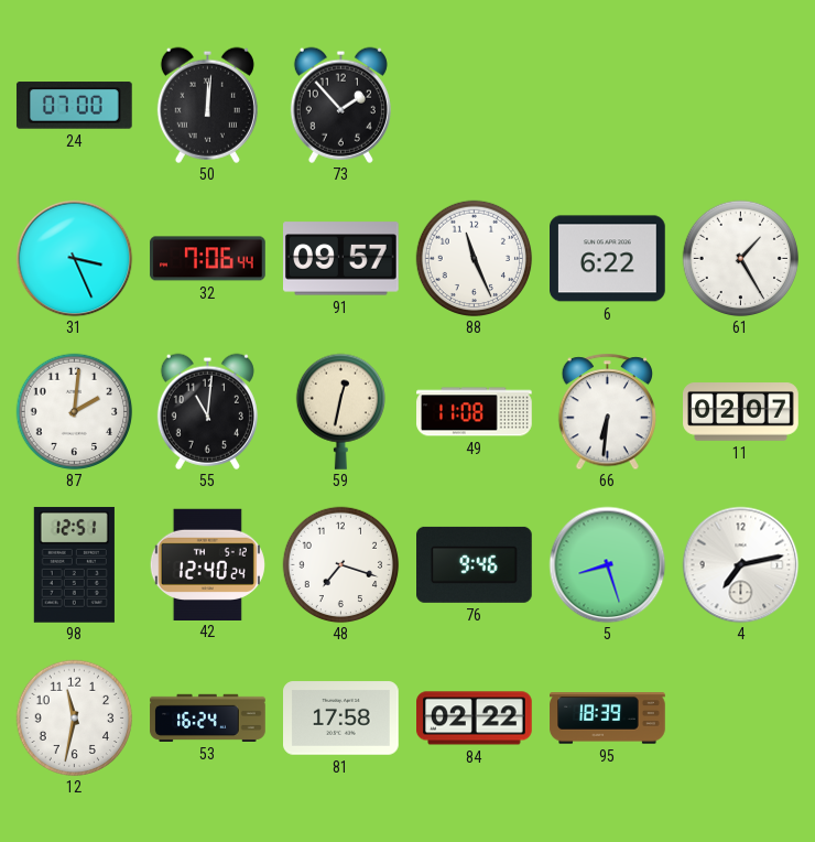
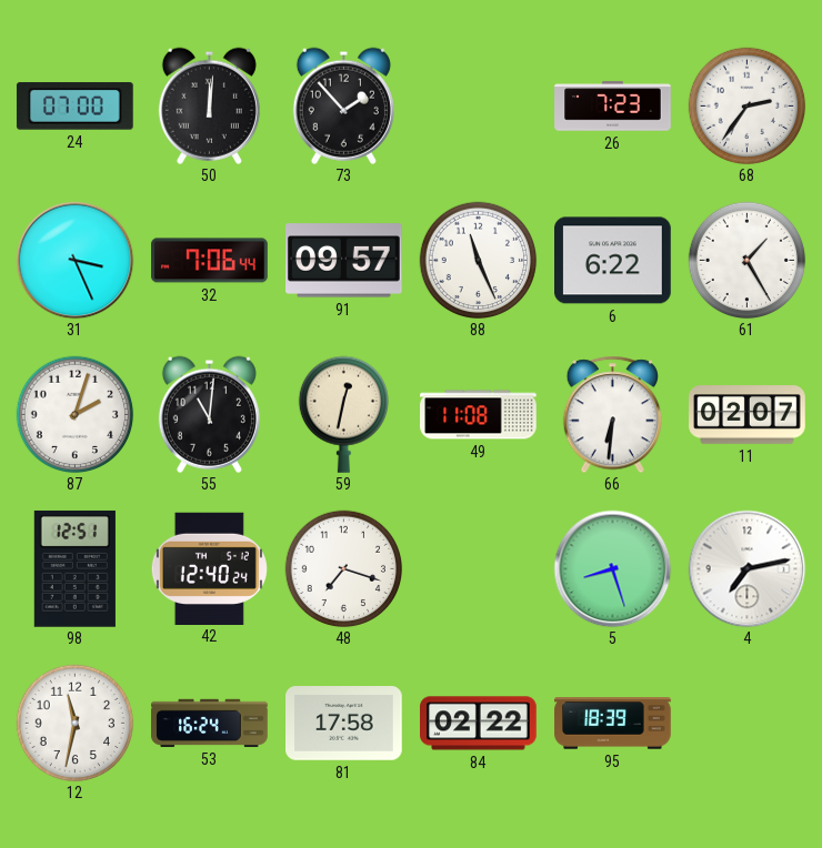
26: none -> 7:23 (613, 107)
68: none -> 2:36 (746, 105)
87: 2:01 -> 2:03 (74, 414)
76: 9:46 -> none (475, 564)
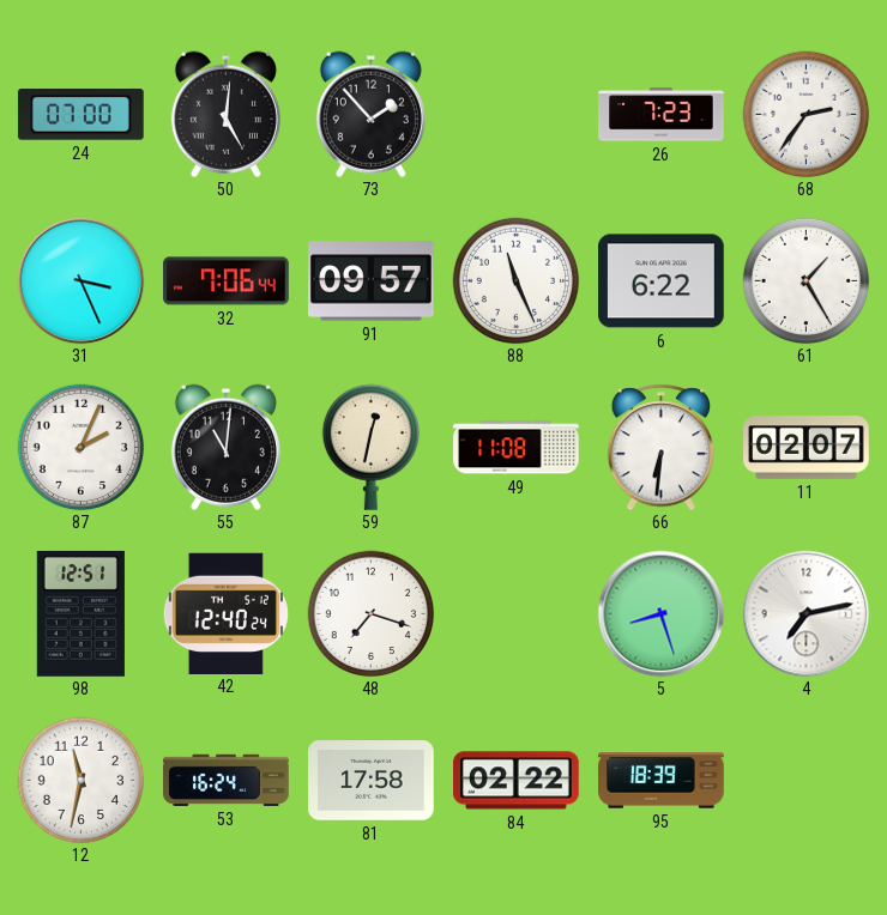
50: 12:01 -> 5:01 (225, 114)
87: 2:03 -> 2:04 (80, 447)
